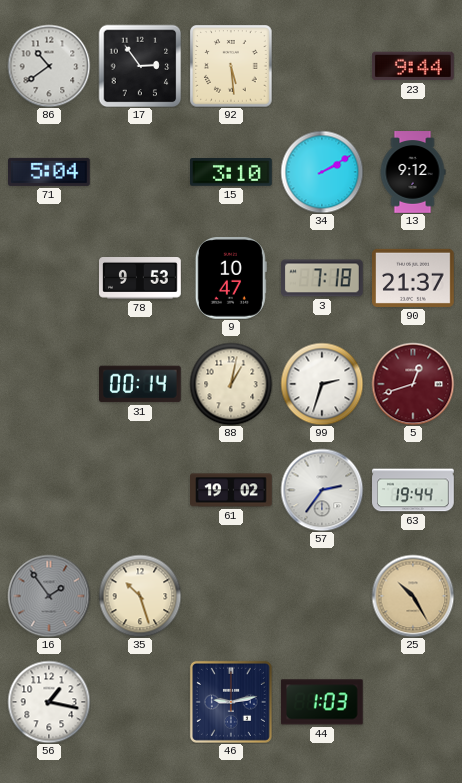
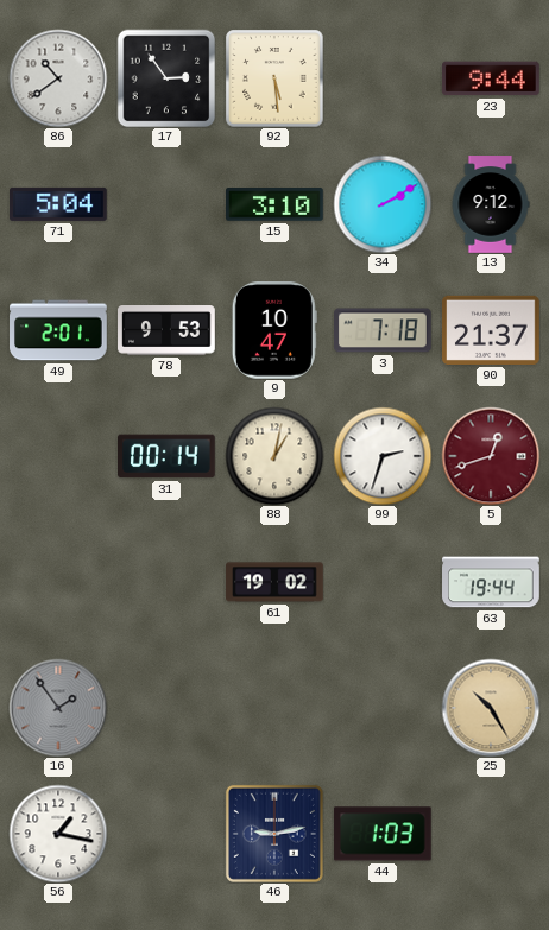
49: none -> 2:01 (58, 330)
57: 2:36 -> none (322, 490)
35: 10:27 -> none (140, 596)
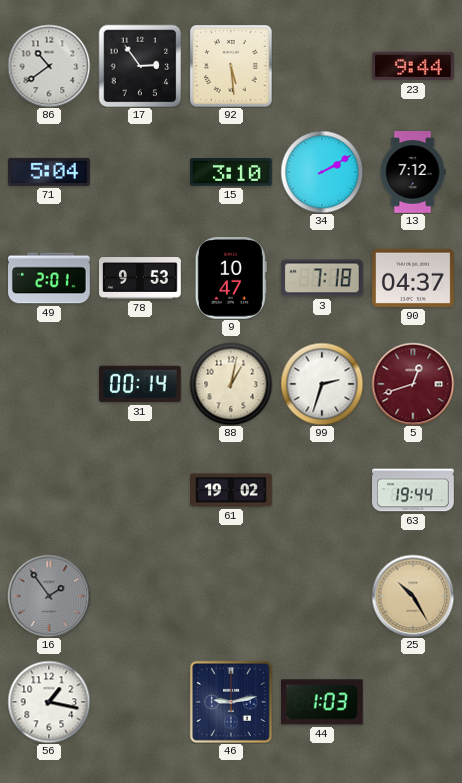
13: 9:12 -> 7:12 (413, 172)
90: 21:37 -> 04:37 (414, 278)
